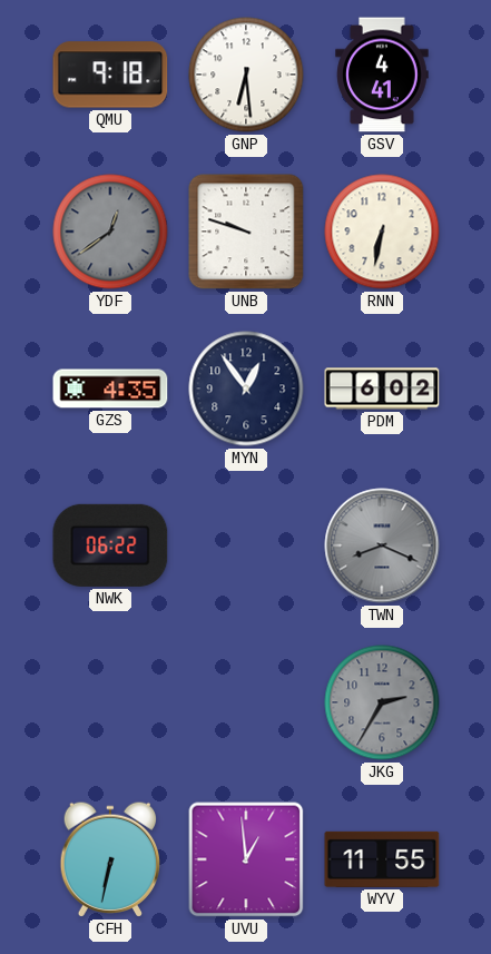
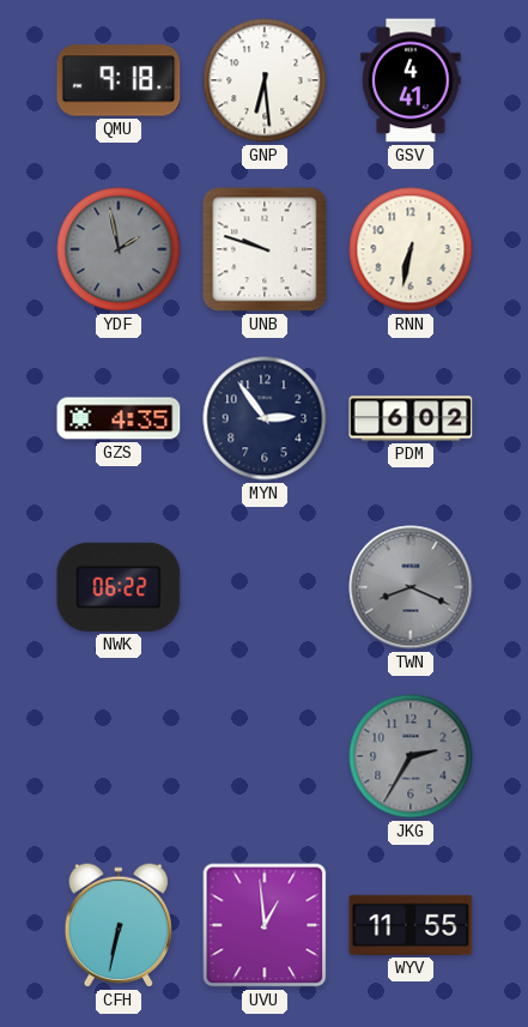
YDF: 12:39 -> 1:58 (119, 249)
MYN: 12:54 -> 2:54 (265, 418)
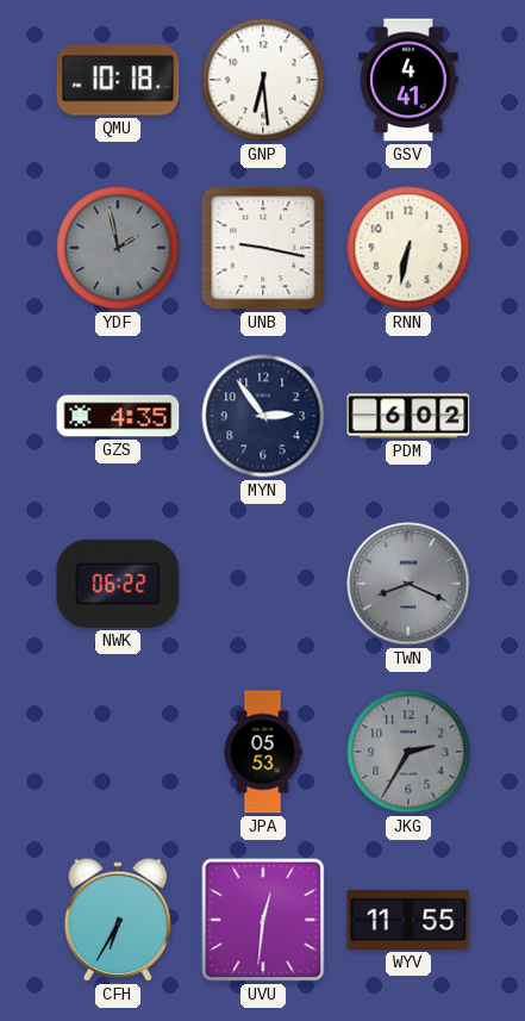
QMU: 9:18 -> 10:18 (118, 80)
UNB: 9:48 -> 9:17 (263, 248)
JPA: none -> 05:53 (263, 752)
CFH: 6:32 -> 6:35 (118, 920)
UVU: 12:59 -> 12:31 (263, 920)
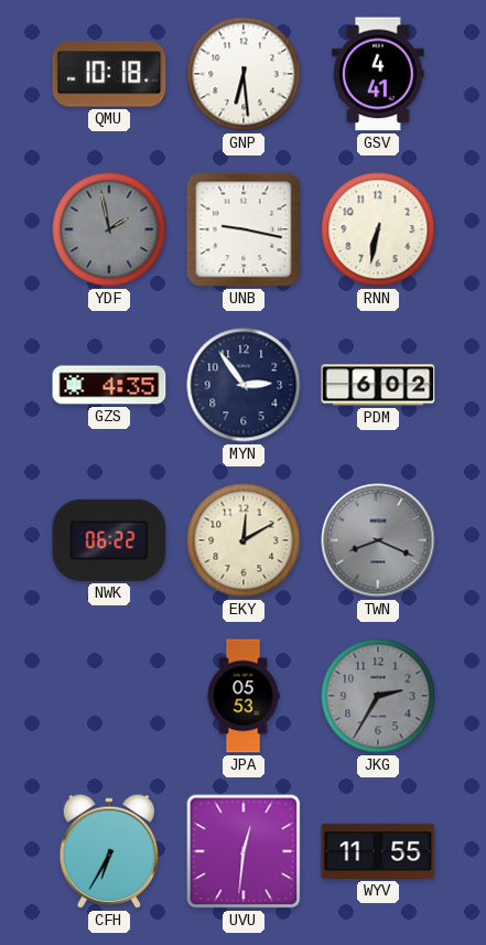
EKY: none -> 12:10 (244, 540)
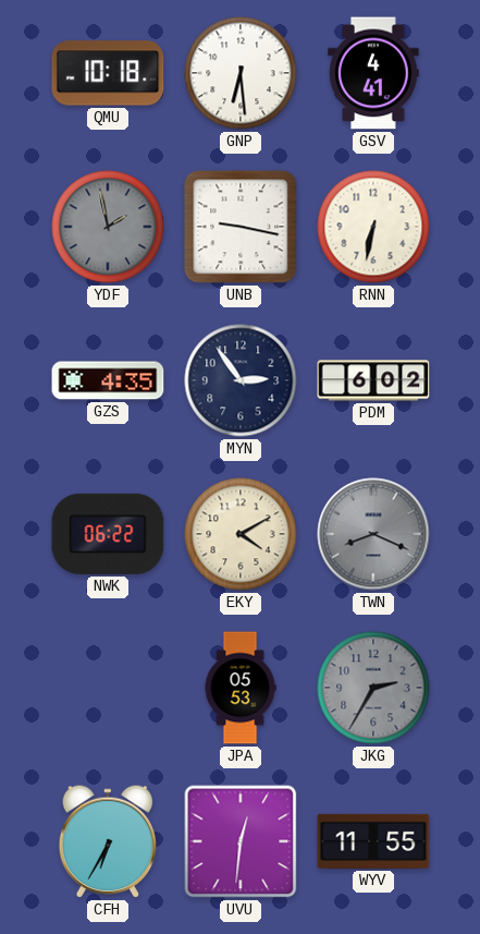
EKY: 12:10 -> 4:10 (241, 534)
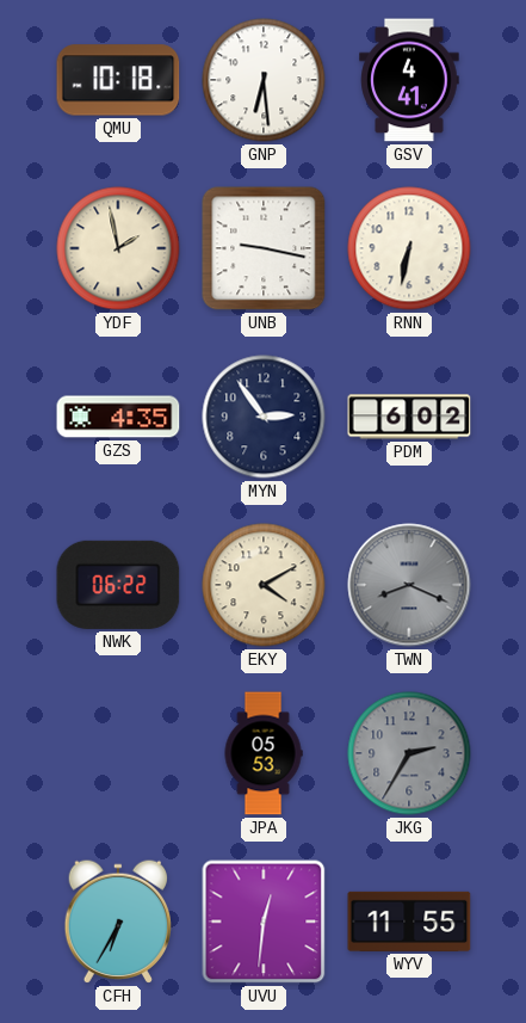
YDF dial: grey -> cream (118, 248)
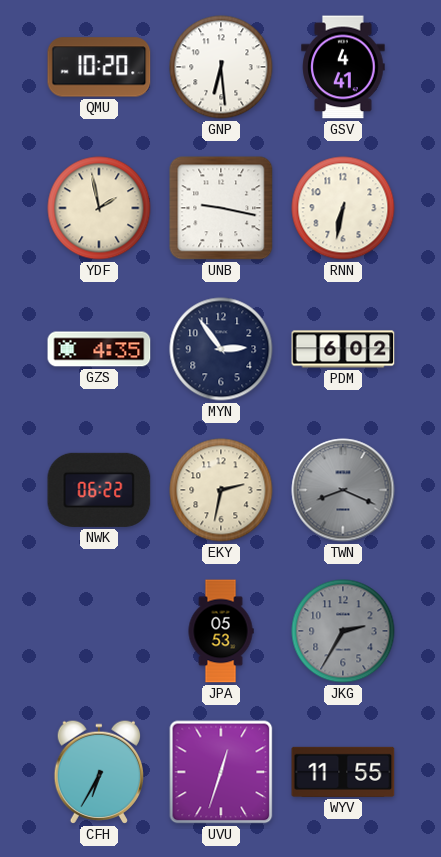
QMU: 10:18 -> 10:20 (99, 67)
EKY: 4:10 -> 2:32 (221, 490)
UVU: 12:31 -> 12:33 (221, 772)
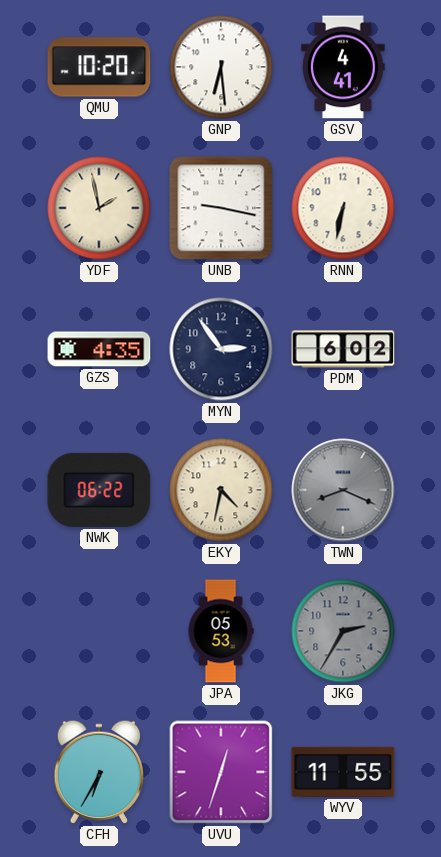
EKY: 2:32 -> 4:32 (221, 490)
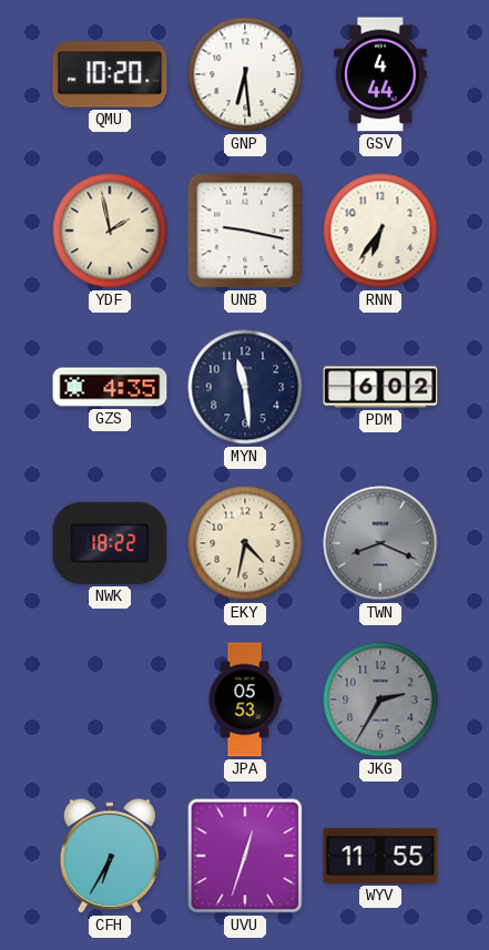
GSV: 4:41 -> 4:44 (380, 74)
RNN: 6:32 -> 6:36 (380, 231)
MYN: 2:54 -> 11:29 (245, 387)
NWK: 06:22 -> 18:22 (110, 543)
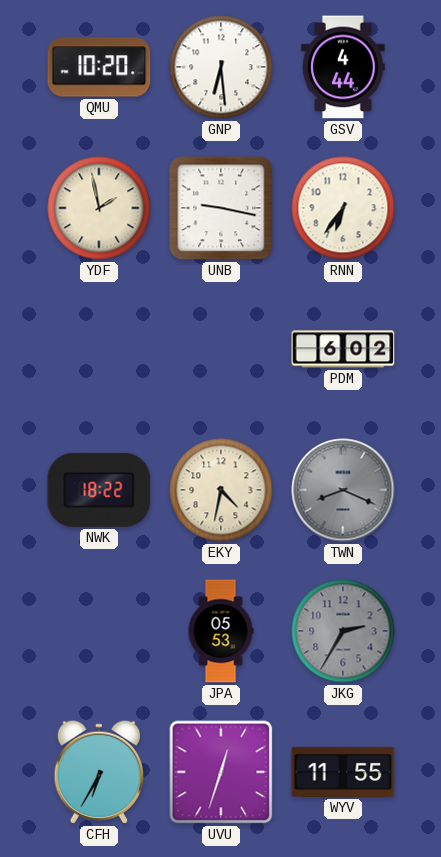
GZS: 4:35 -> none (110, 387)
MYN: 11:29 -> none (245, 387)
